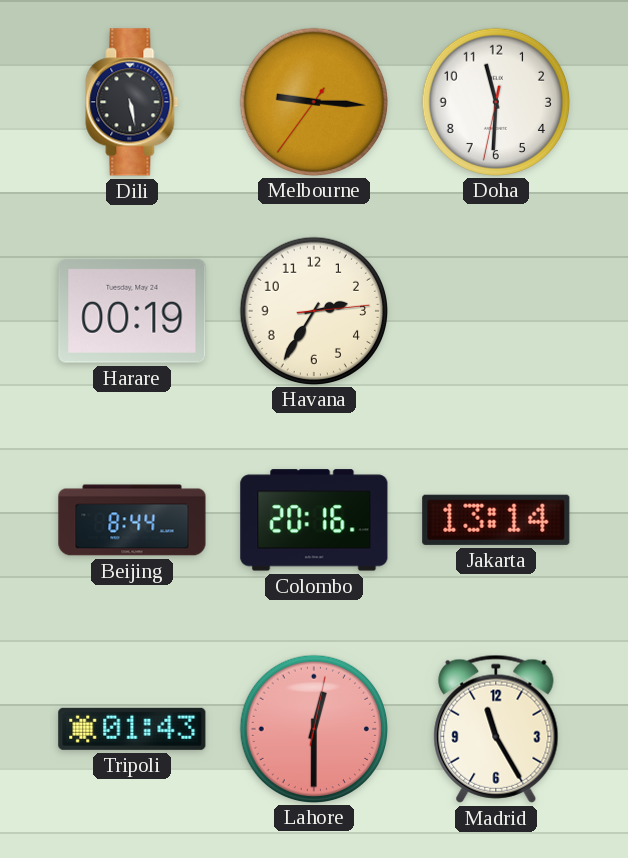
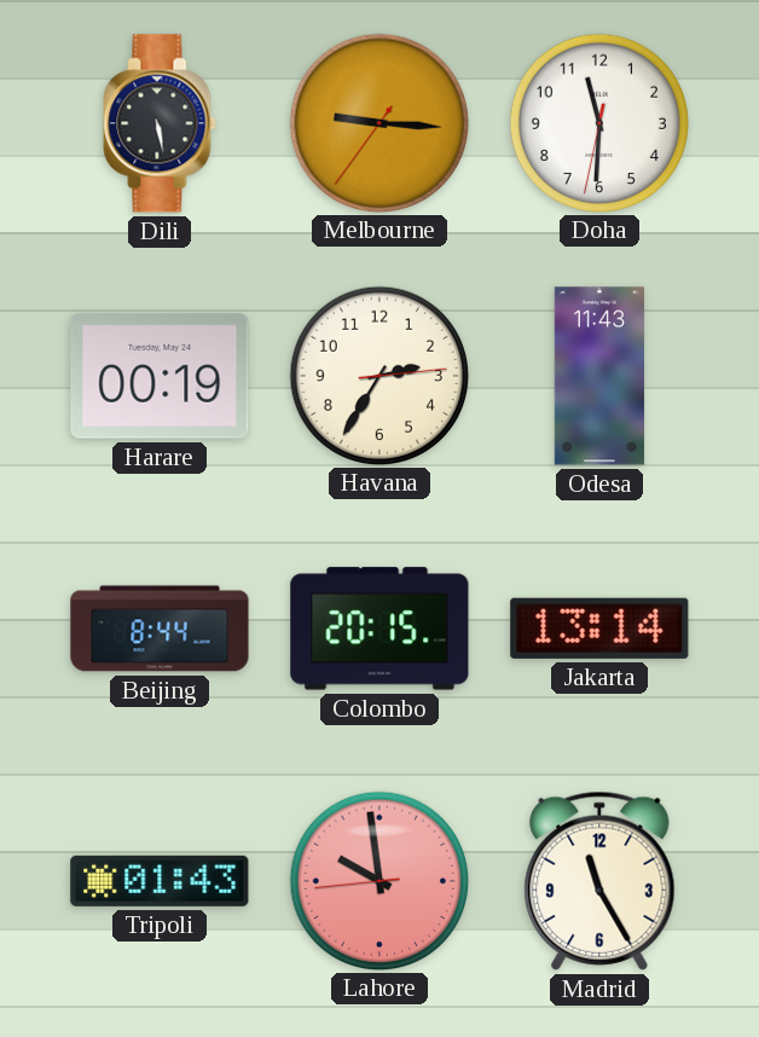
Odesa: none -> 11:43 (599, 376)
Colombo: 20:16 -> 20:15 (379, 628)
Lahore: 12:30 -> 9:58 (378, 880)
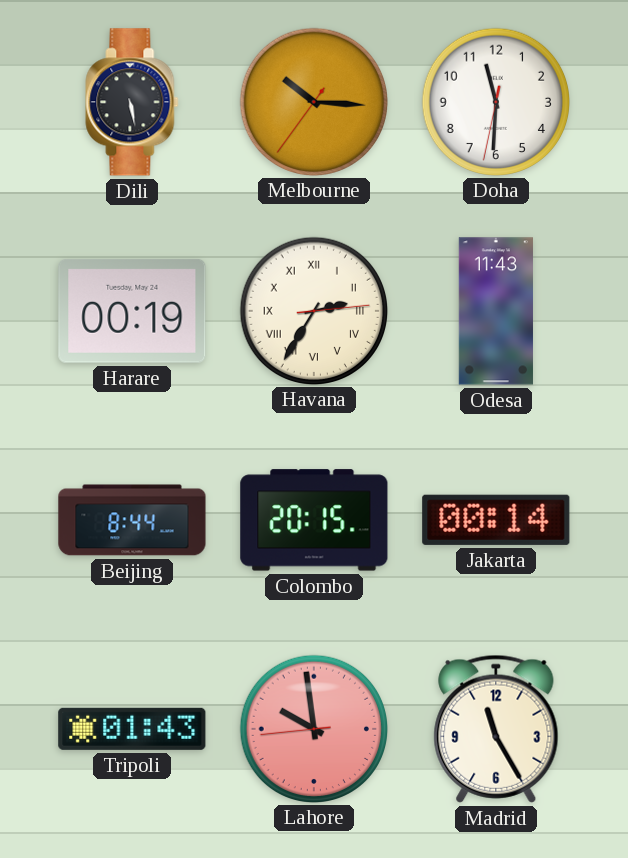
Melbourne: 9:15 -> 10:15 (313, 101)
Havana numerals: Arabic -> Roman (313, 310)
Jakarta: 13:14 -> 00:14 (496, 520)
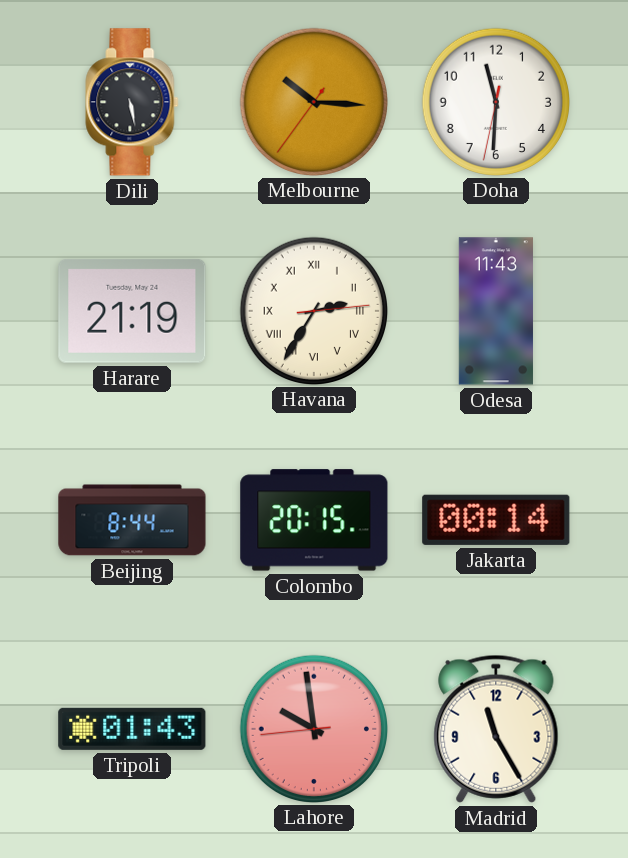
Harare: 00:19 -> 21:19 (132, 311)
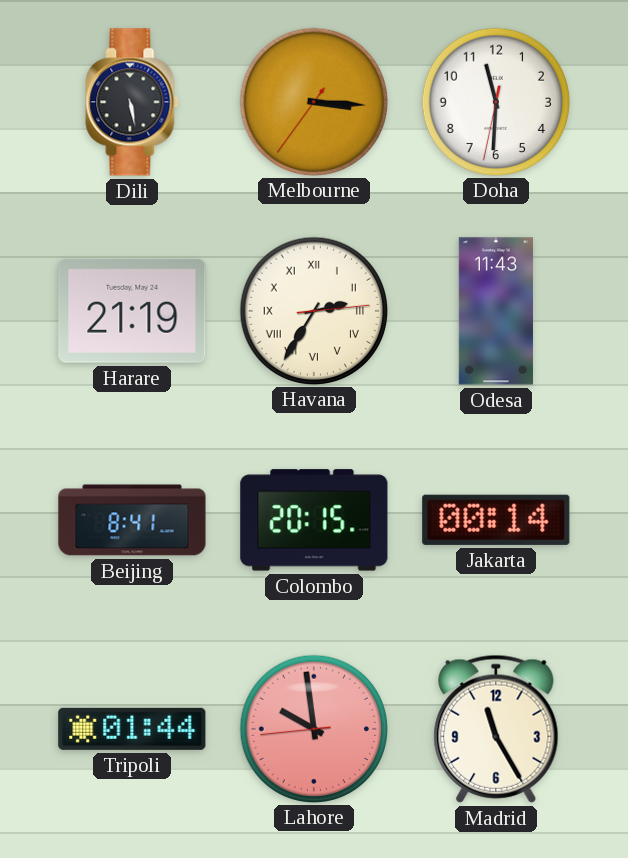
Melbourne: 10:15 -> 3:15 (313, 101)
Beijing: 8:44 -> 8:41 (132, 520)
Tripoli: 01:43 -> 01:44 (132, 729)
